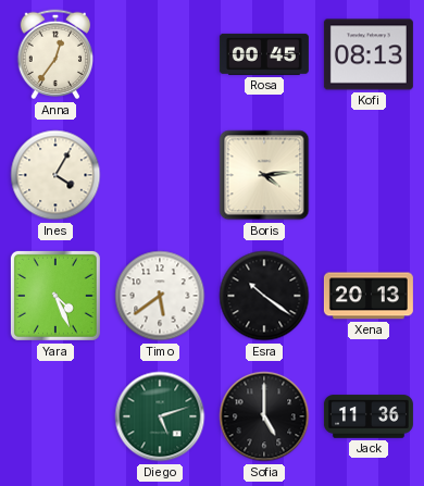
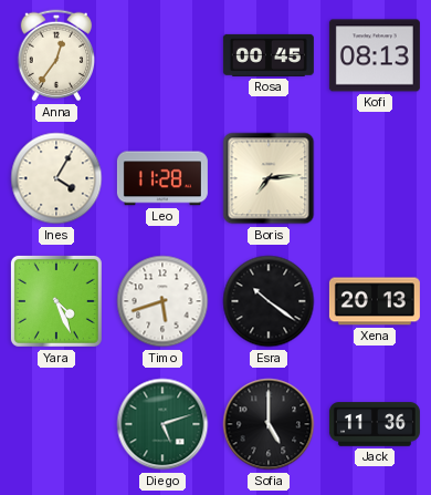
Leo: none -> 11:28 (162, 178)
Boris: 4:14 -> 7:14 (269, 178)
Timo: 5:39 -> 5:42 (162, 301)
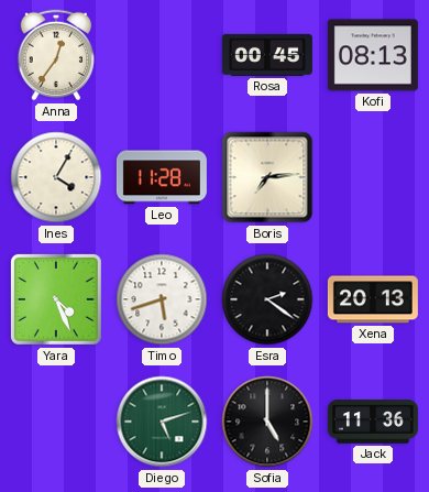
Esra: 10:21 -> 2:21 (267, 299)
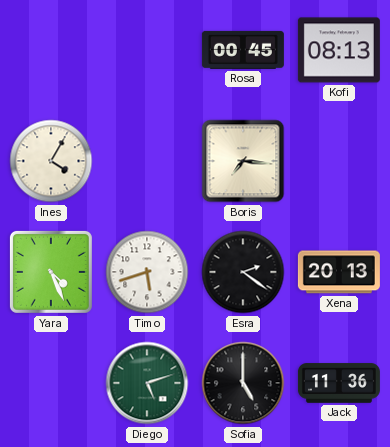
Anna: 12:36 -> none (56, 55)
Leo: 11:28 -> none (162, 177)
Boris: 7:14 -> 7:16 (243, 161)
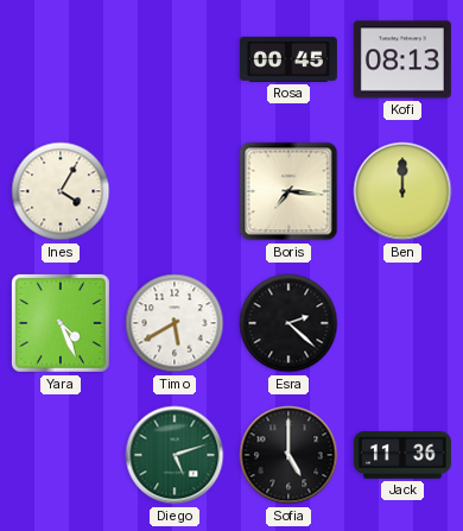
Ben: none -> 12:00 (402, 191)
Timo: 5:42 -> 5:40 (175, 323)
Esra: 2:21 -> 2:22 (288, 323)
Xena: 20:13 -> none (339, 272)
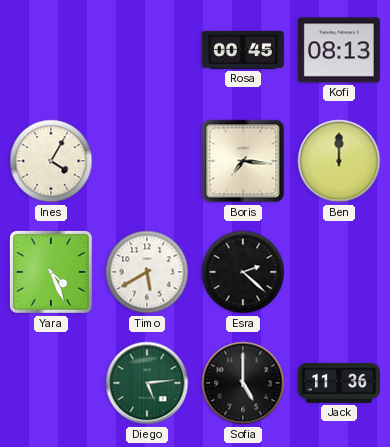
Diego: 5:12 -> 5:14 (147, 383)
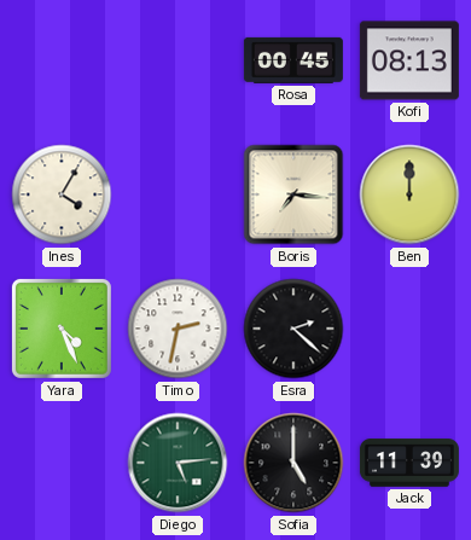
Timo: 5:40 -> 2:32 (178, 329)
Jack: 11:36 -> 11:39 (409, 463)
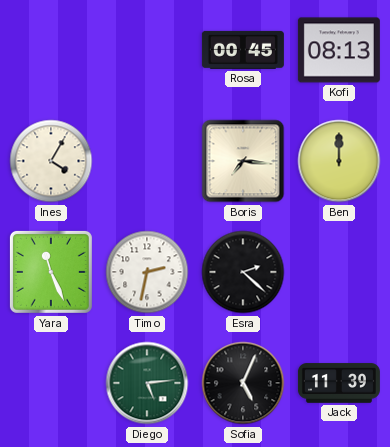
Yara: 4:26 -> 11:26 (51, 272)
Sofia: 5:00 -> 5:04 (243, 383)
